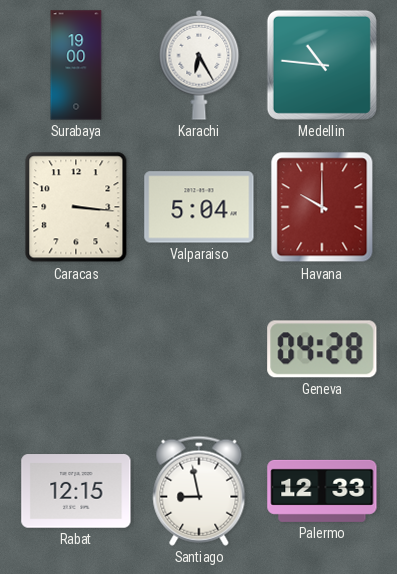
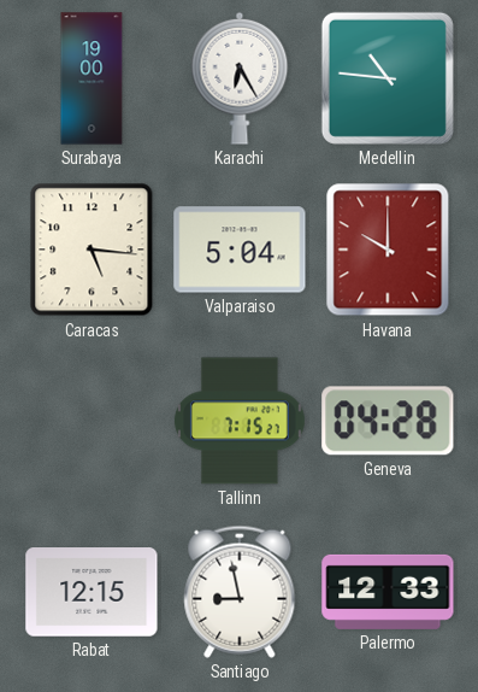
Caracas: 3:16 -> 5:16 (92, 250)
Tallinn: none -> 7:15 (240, 421)
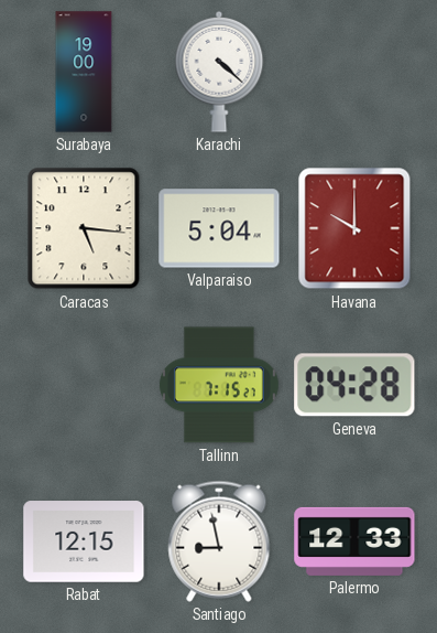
Karachi: 6:25 -> 4:22 (219, 72)
Medellin: 10:46 -> none (388, 78)
